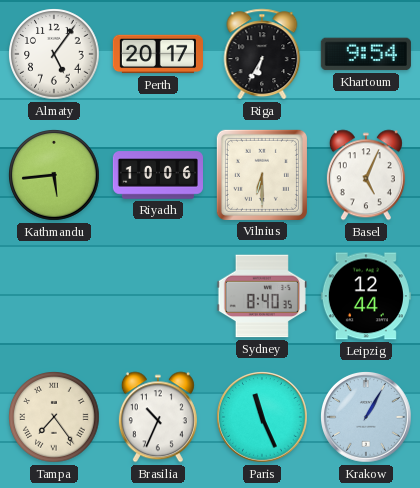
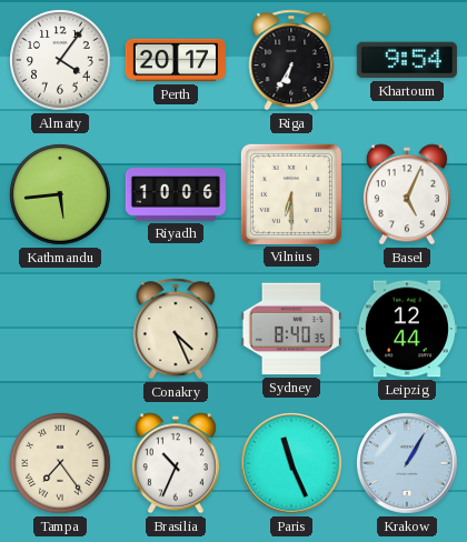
Almaty: 5:06 -> 4:06 (60, 60)
Conakry: none -> 4:26 (176, 329)
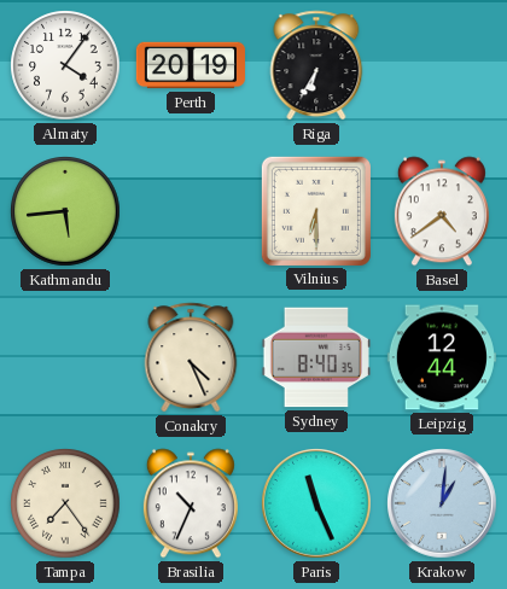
Perth: 20:17 -> 20:19 (191, 65)
Khartoum: 9:54 -> none (407, 60)
Riyadh: 10:06 -> none (175, 194)
Basel: 5:04 -> 4:39 (442, 211)
Krakow: 1:05 -> 1:01 (442, 503)
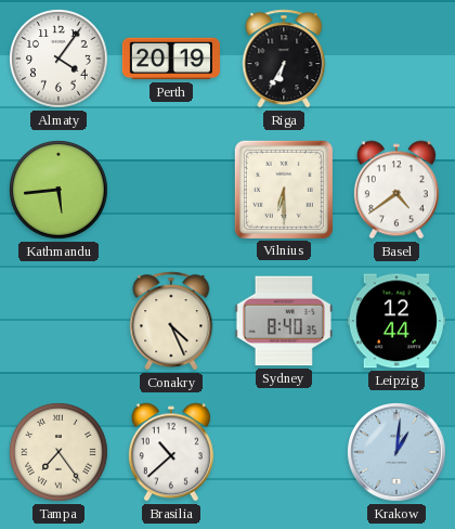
Brasilia: 10:34 -> 10:38 (171, 452)
Paris: 11:26 -> none (316, 503)
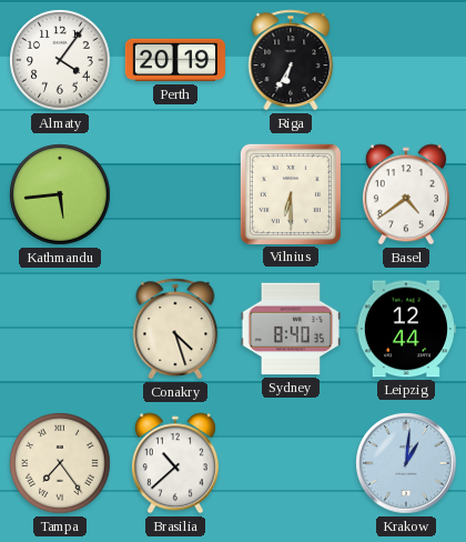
Conakry: 4:26 -> 4:27 (175, 329)
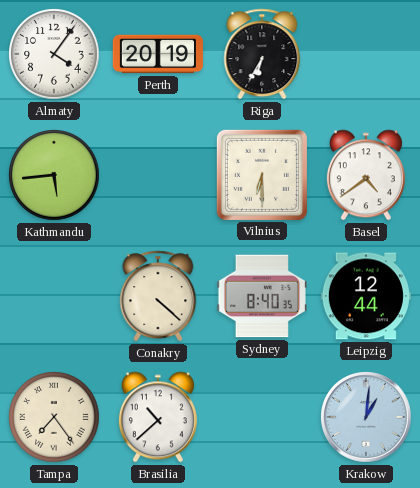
Conakry: 4:27 -> 4:22 (158, 296)
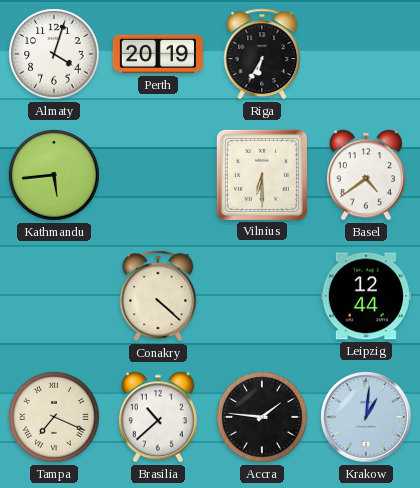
Almaty: 4:06 -> 4:03 (54, 54)
Sydney: 8:40 -> none (262, 296)
Tampa: 7:24 -> 7:19 (54, 417)
Accra: none -> 1:46 (262, 417)
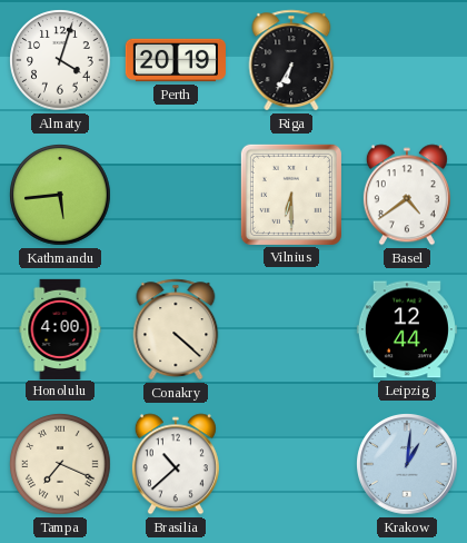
Honolulu: none -> 4:00 (60, 328)
Accra: 1:46 -> none (262, 417)
